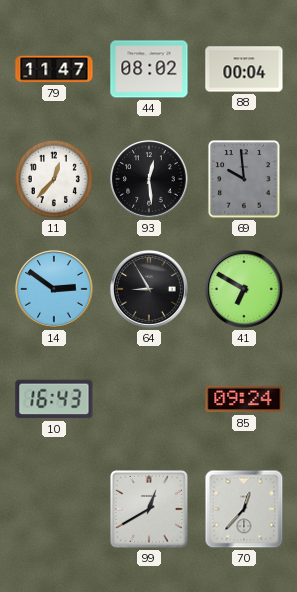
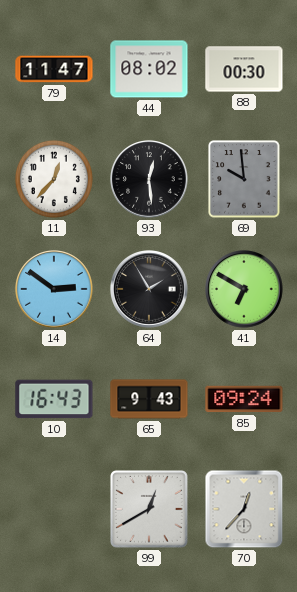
88: 00:04 -> 00:30 (244, 69)
64: 8:55 -> 1:55 (150, 290)
65: none -> 9:43 (149, 399)
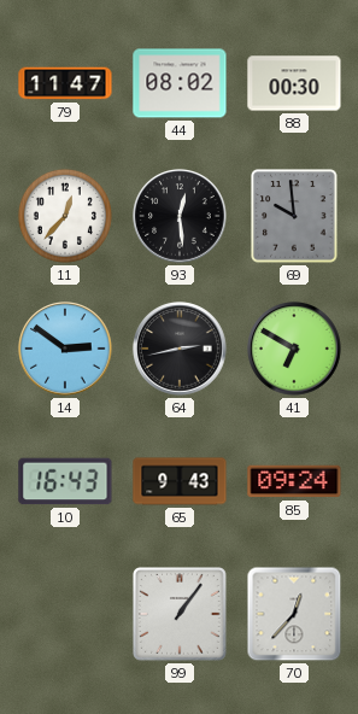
64: 1:55 -> 2:43 (181, 350)
99: 12:40 -> 1:06 (181, 615)
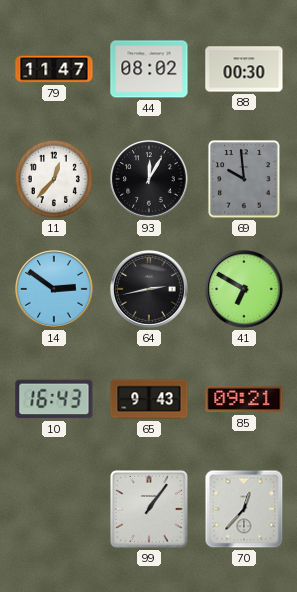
93: 12:29 -> 12:05 (150, 180)
85: 09:24 -> 09:21 (244, 399)
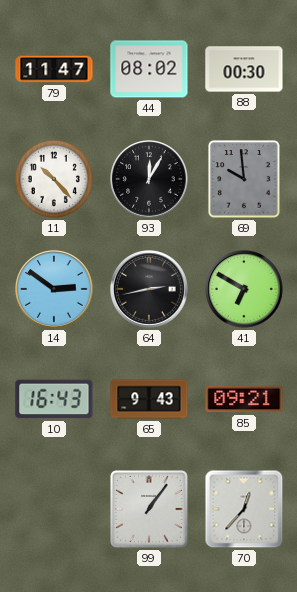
11: 12:37 -> 10:23 (54, 179)
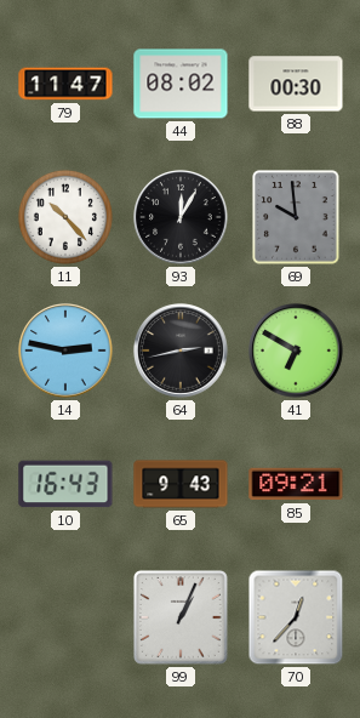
14: 2:51 -> 2:47 (67, 352)
99: 1:06 -> 1:04 (182, 619)
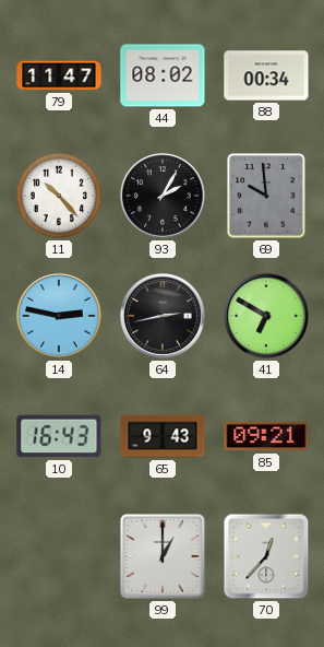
88: 00:30 -> 00:34 (266, 75)
93: 12:05 -> 2:05 (164, 197)
99: 1:04 -> 1:00 (164, 557)
